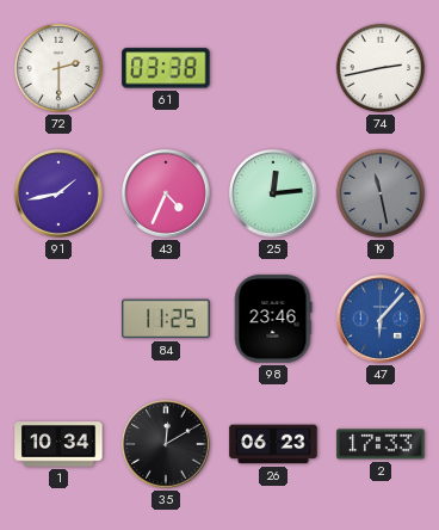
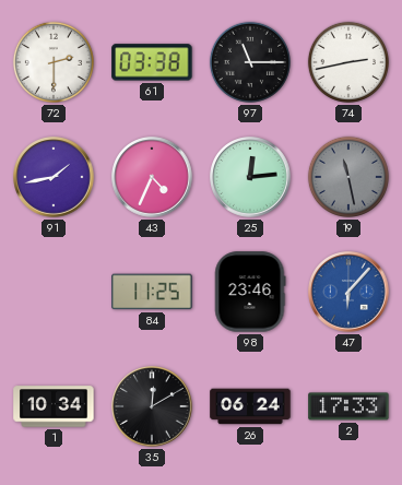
97: none -> 11:15 (250, 62)
26: 06:23 -> 06:24 (250, 406)
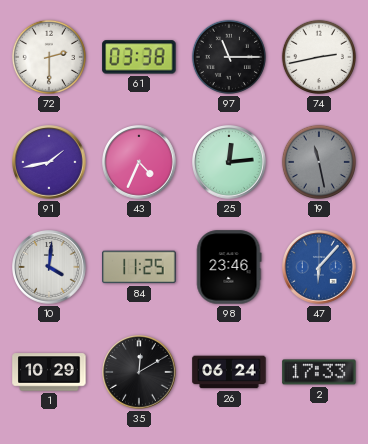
10: none -> 4:01 (49, 267)
1: 10:34 -> 10:29 (49, 372)
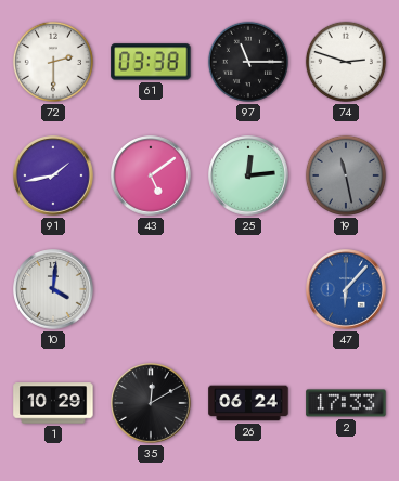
74: 2:43 -> 2:48 (346, 62)
43: 4:34 -> 5:09 (151, 175)
84: 11:25 -> none (139, 267)
98: 23:46 -> none (229, 267)
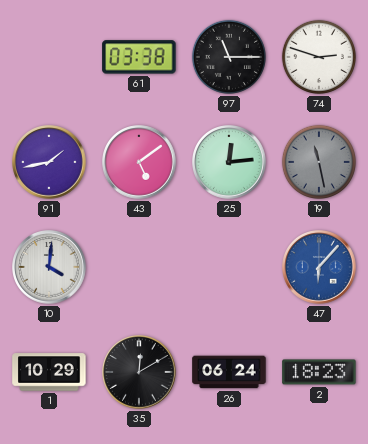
72: 2:30 -> none (53, 62)
2: 17:33 -> 18:23 (319, 372)
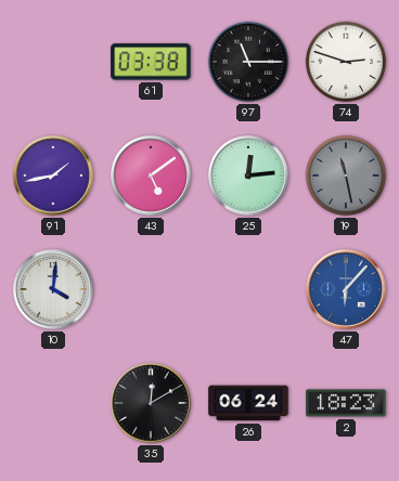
1: 10:29 -> none (49, 372)
